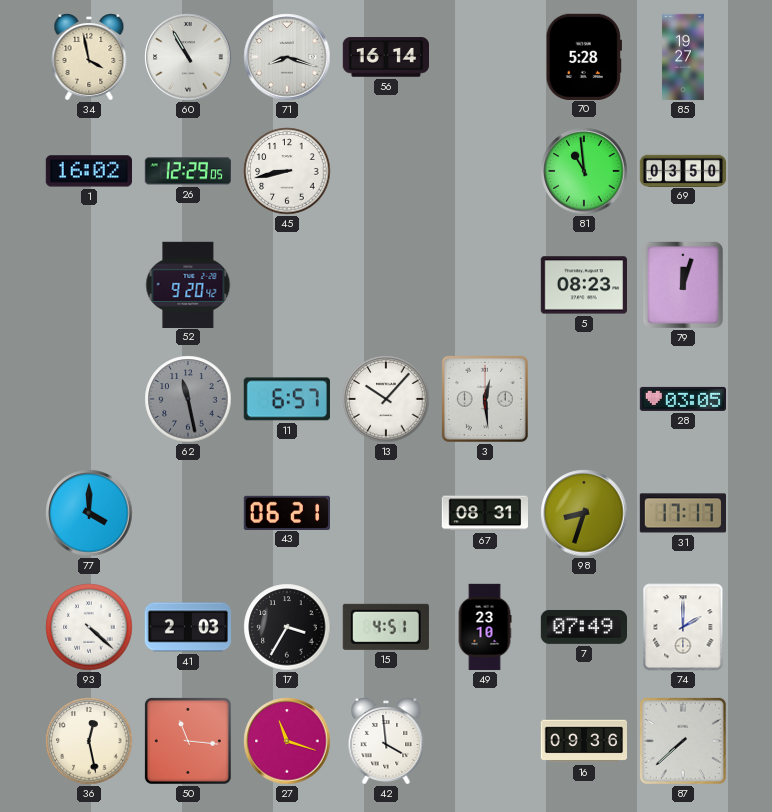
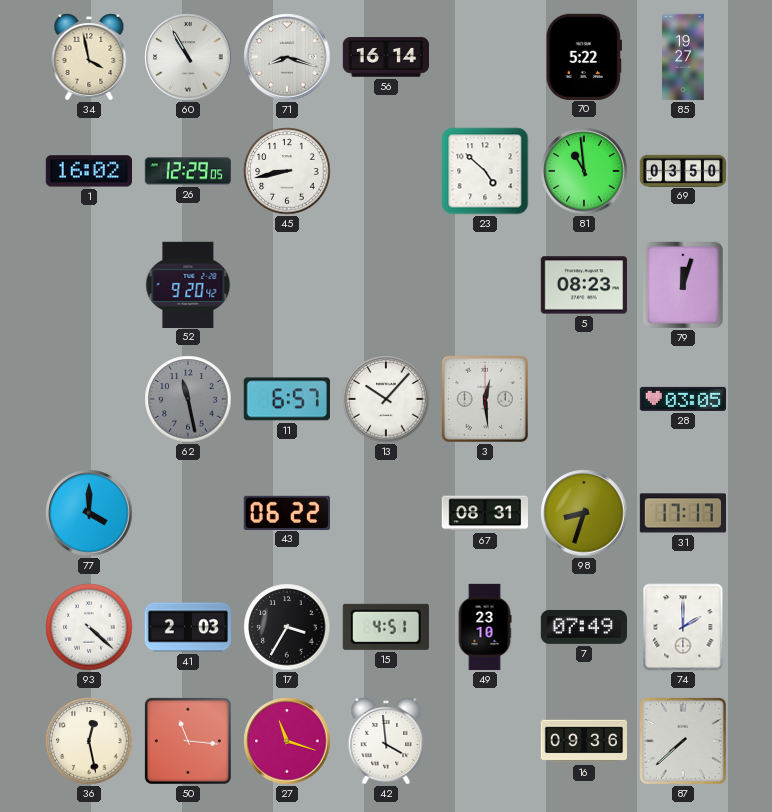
70: 5:28 -> 5:22 (583, 56)
23: none -> 4:52 (485, 171)
43: 06:21 -> 06:22 (286, 512)
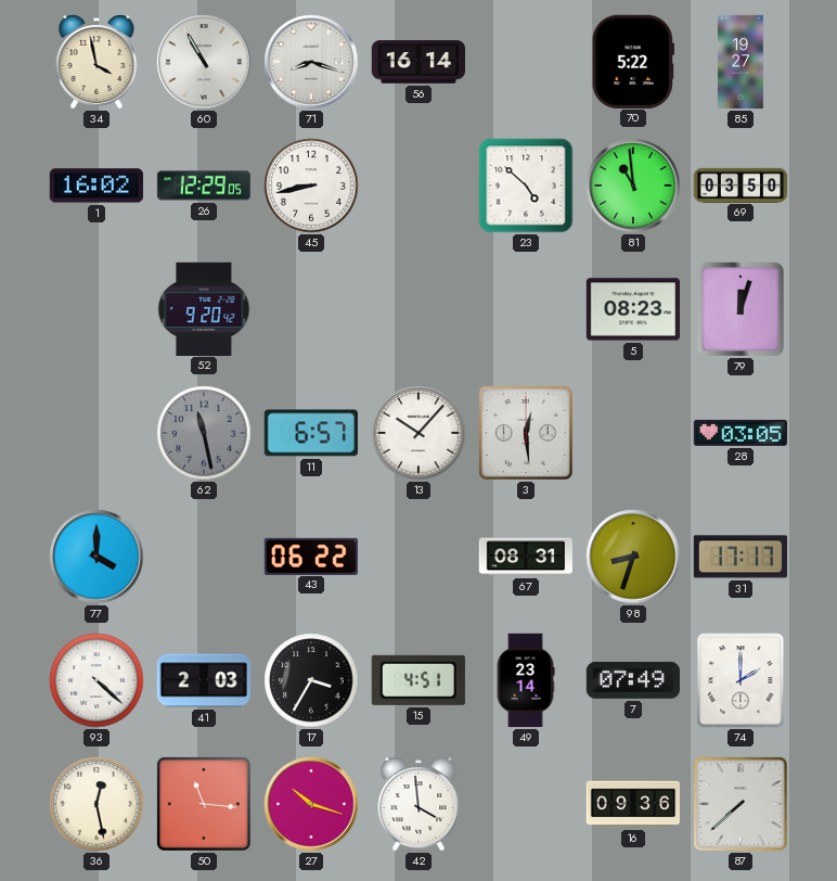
49: 23:10 -> 23:14 (526, 680)
27: 11:18 -> 10:18 (311, 804)
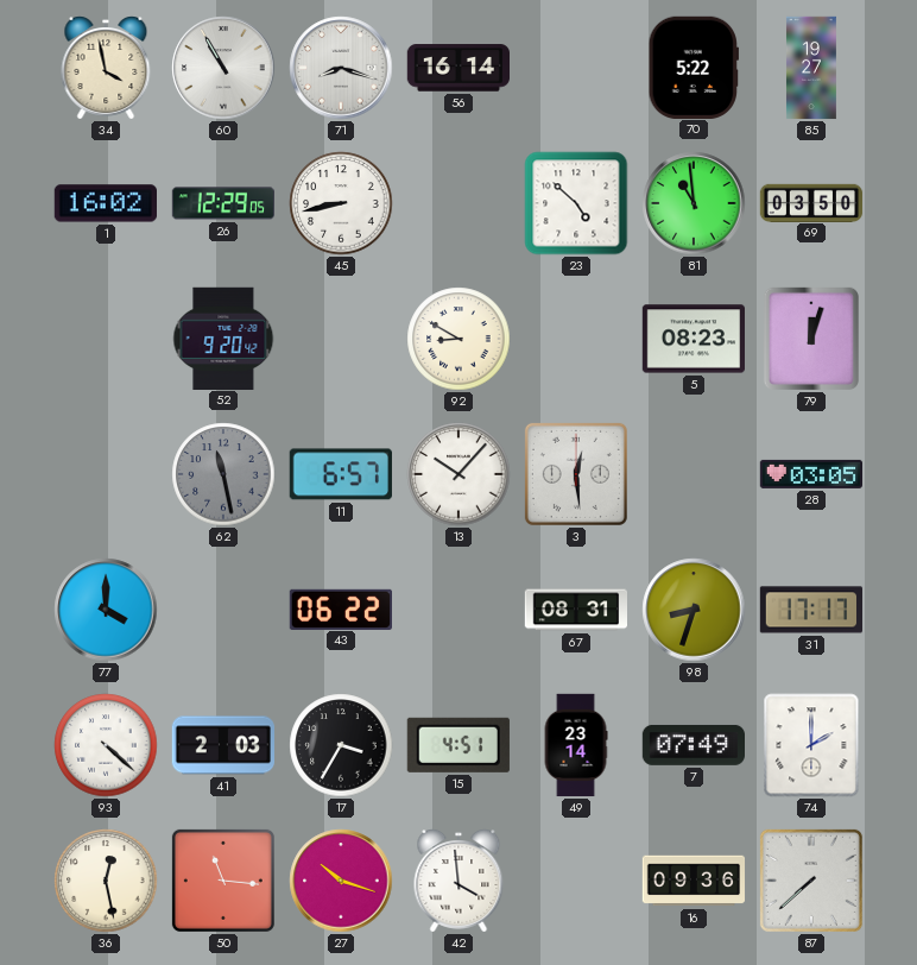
92: none -> 8:50 (458, 339)
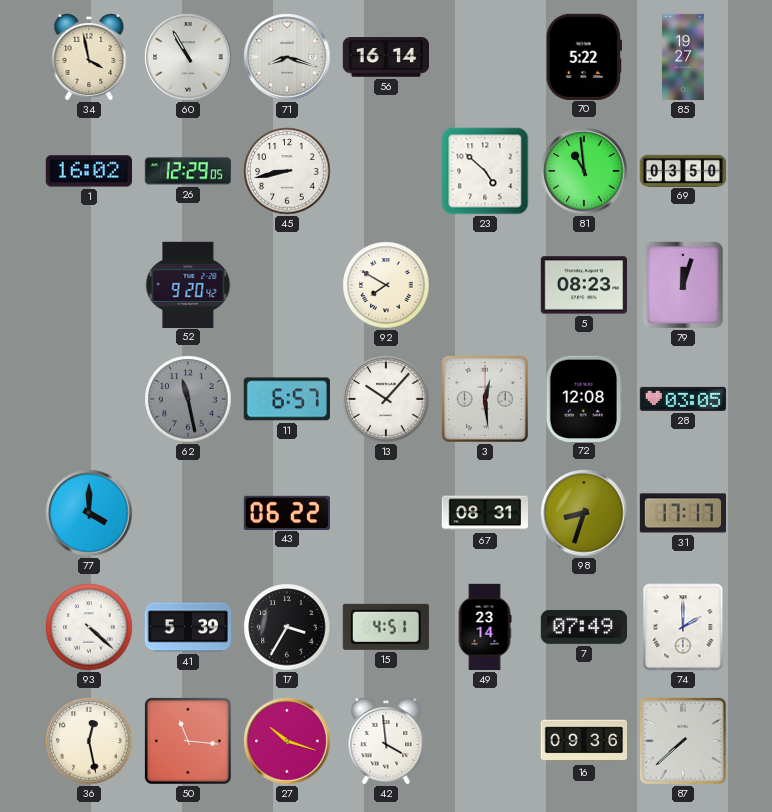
92: 8:50 -> 7:50 (386, 285)
72: none -> 12:08 (584, 398)
41: 2:03 -> 5:39 (187, 627)
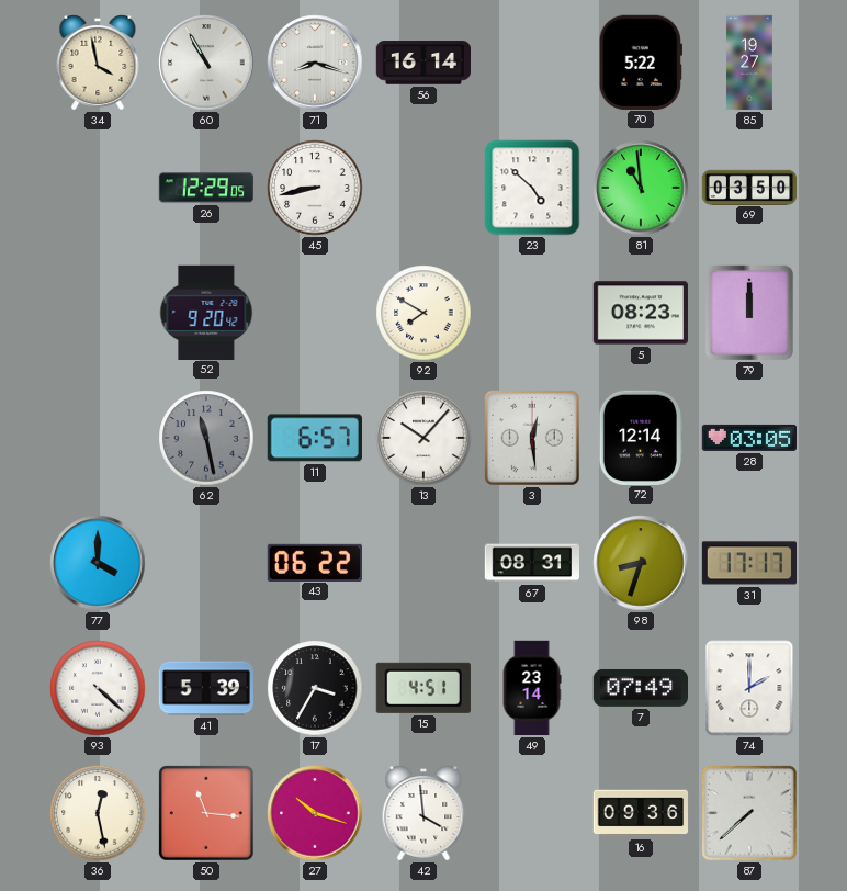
1: 16:02 -> none (88, 171)
79: 12:03 -> 12:00 (749, 313)
72: 12:08 -> 12:14 (641, 437)
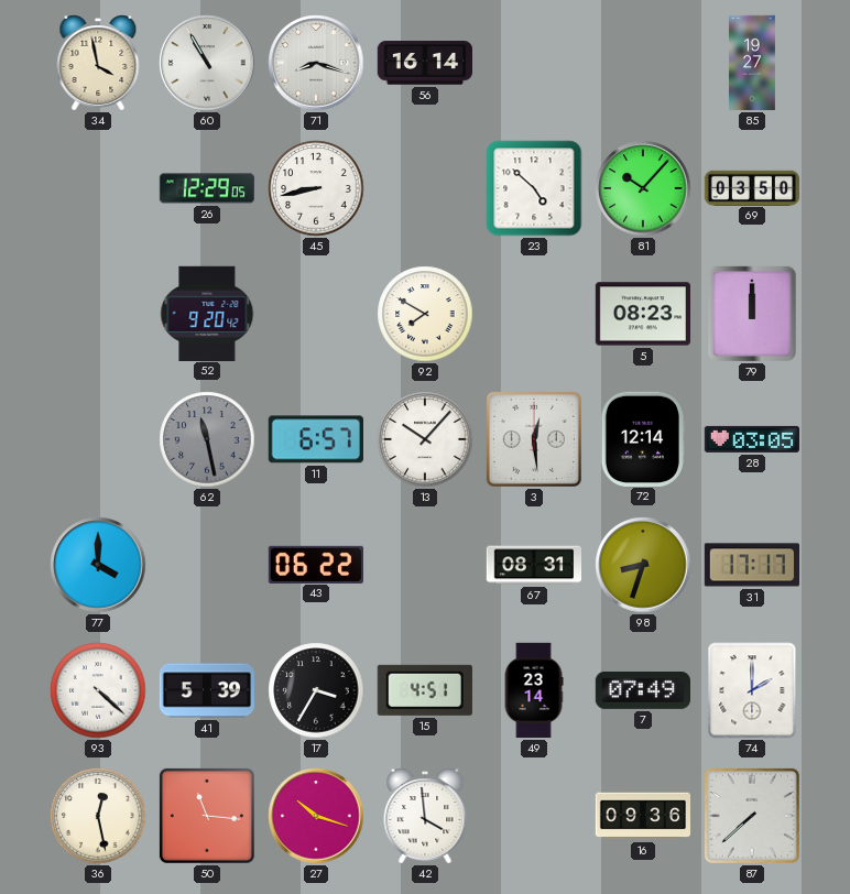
70: 5:22 -> none (640, 61)
81: 10:59 -> 10:07 (643, 188)
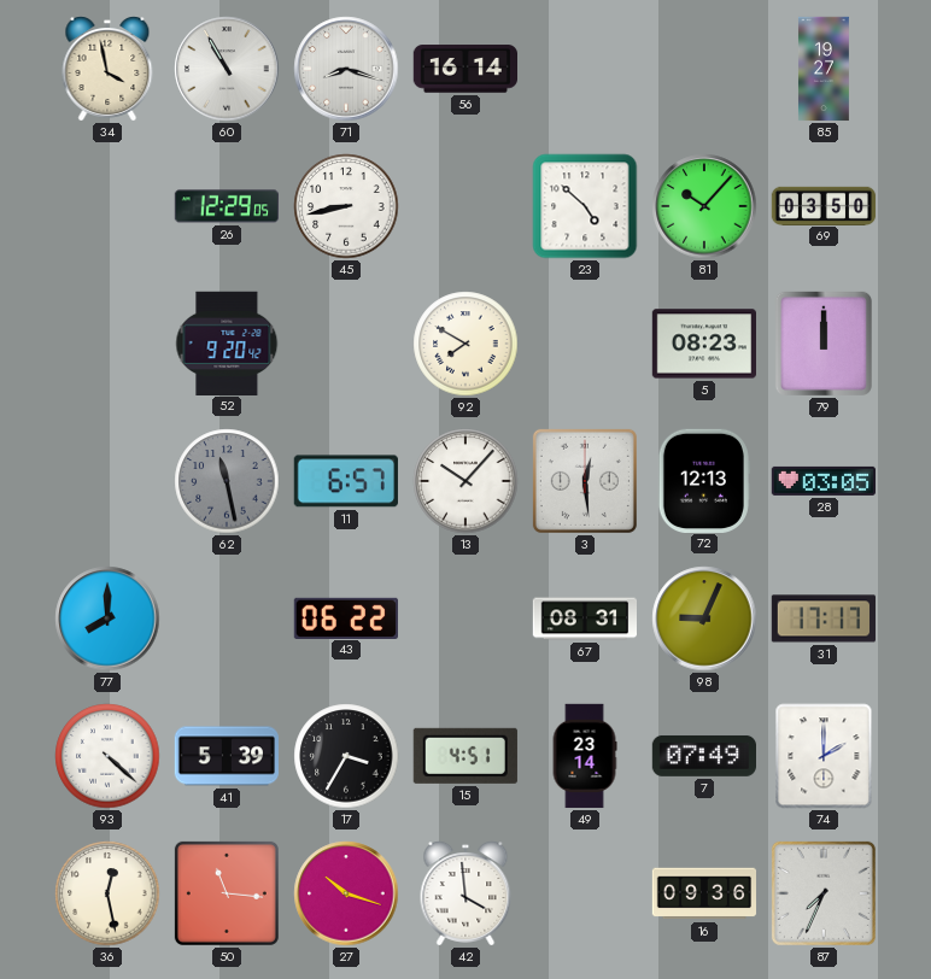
72: 12:14 -> 12:13 (704, 480)
77: 4:00 -> 8:00 (107, 619)
98: 8:33 -> 9:04 (704, 619)
87: 7:38 -> 7:34 (824, 893)
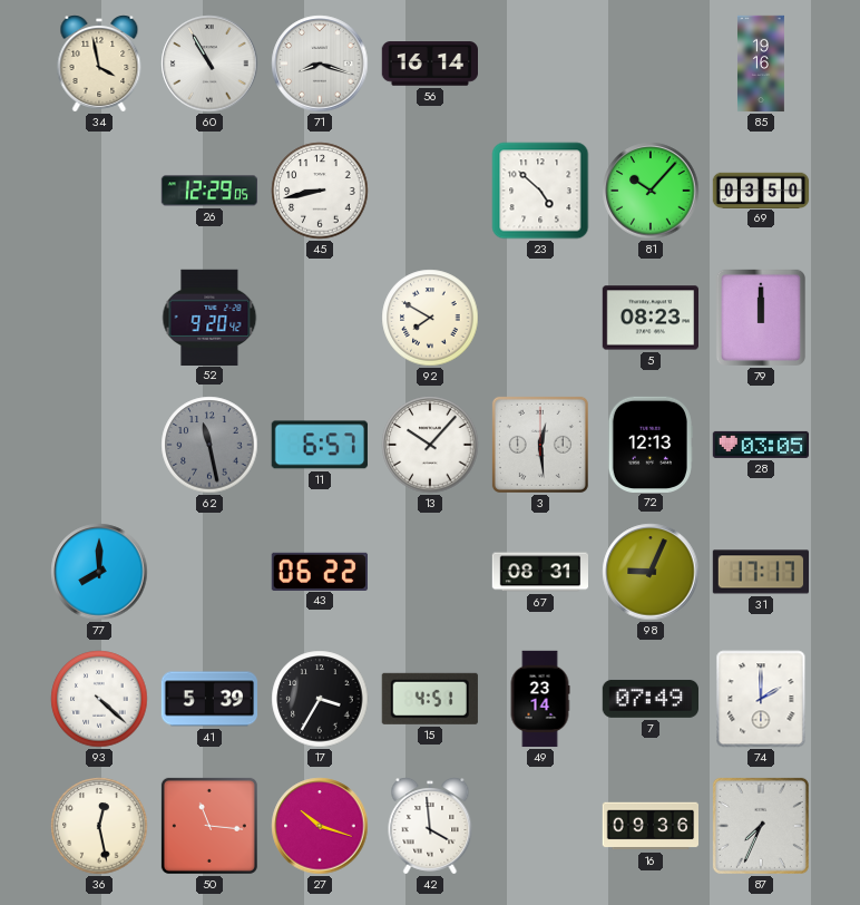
85: 19:27 -> 19:16 (761, 64)
